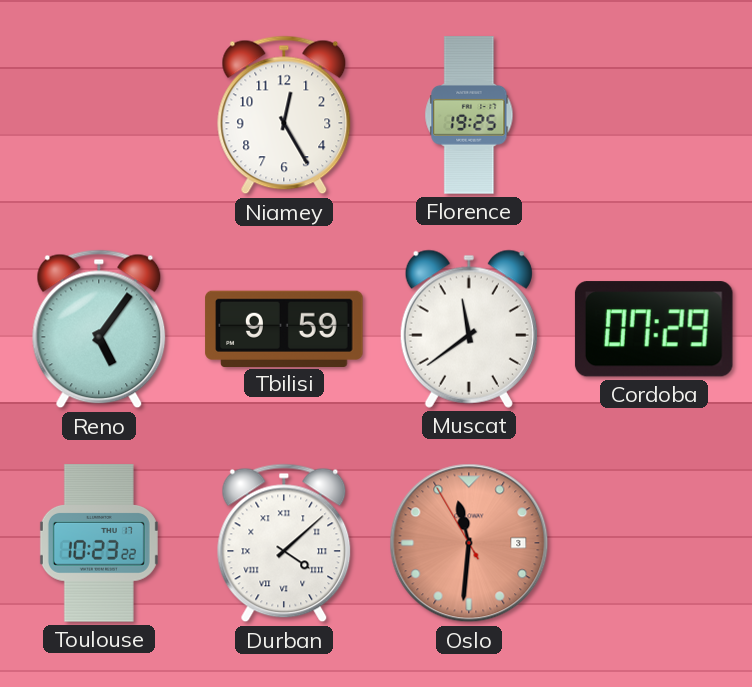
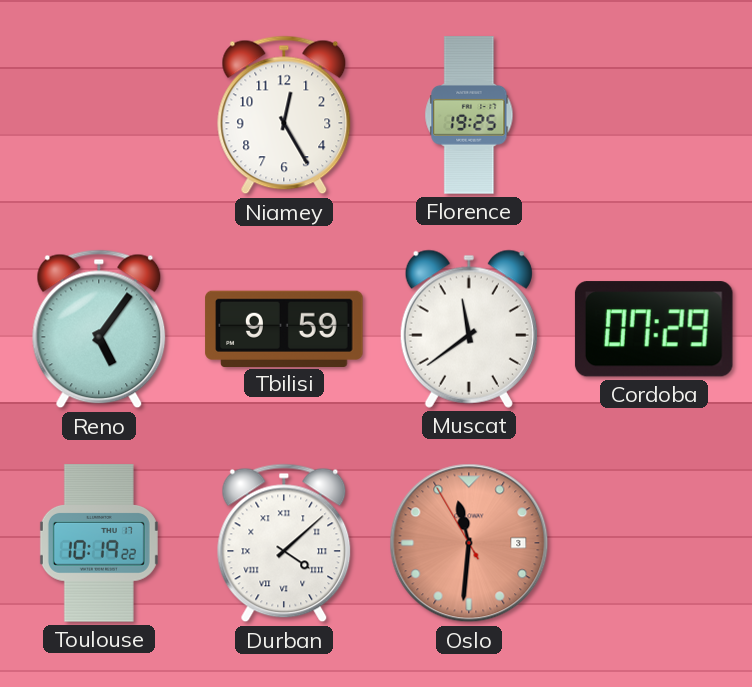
Toulouse: 10:23 -> 10:19 (99, 543)
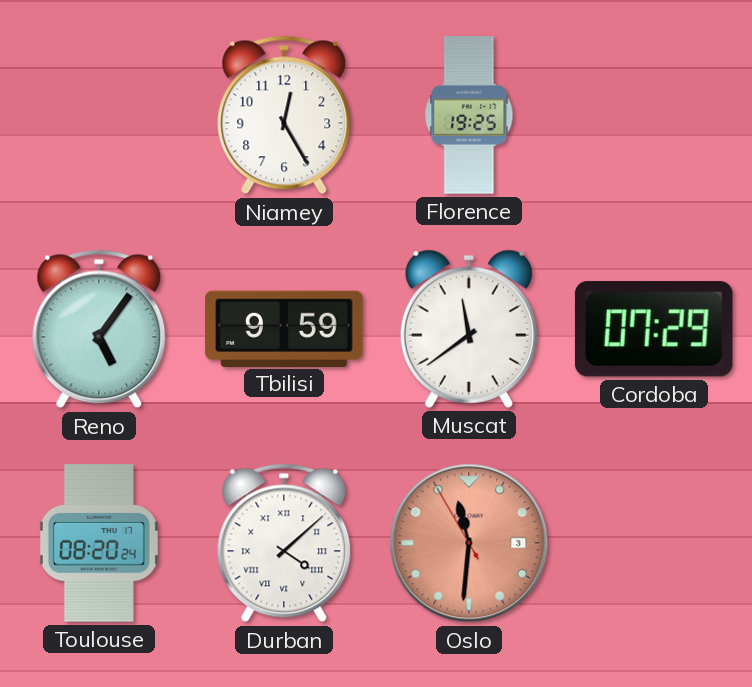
Toulouse: 10:19 -> 08:20 (99, 543)
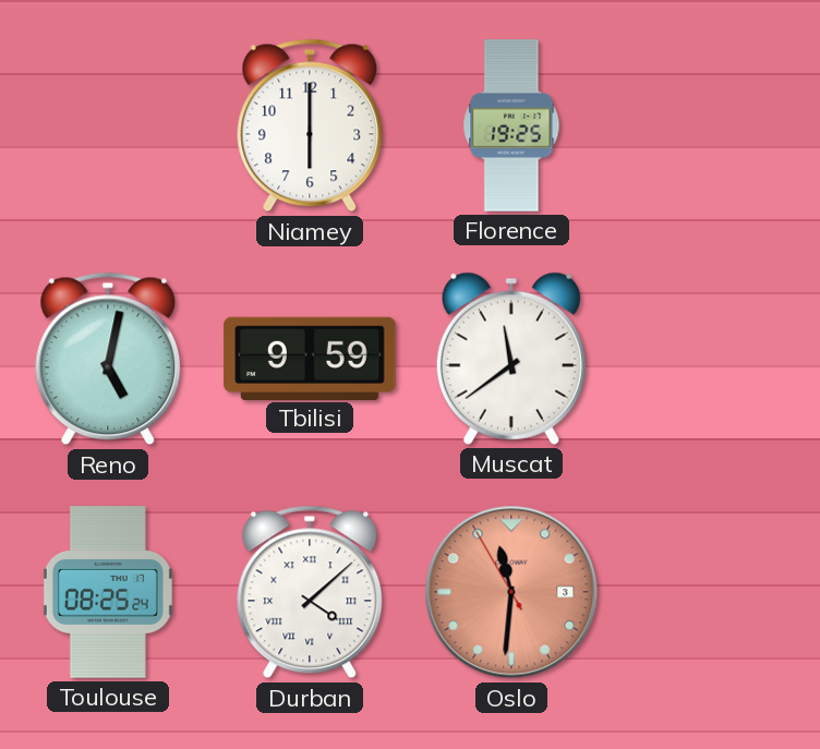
Niamey: 12:25 -> 6:00 (310, 125)
Reno: 5:06 -> 5:02 (108, 359)
Cordoba: 07:29 -> none (654, 329)
Toulouse: 08:20 -> 08:25 (108, 592)
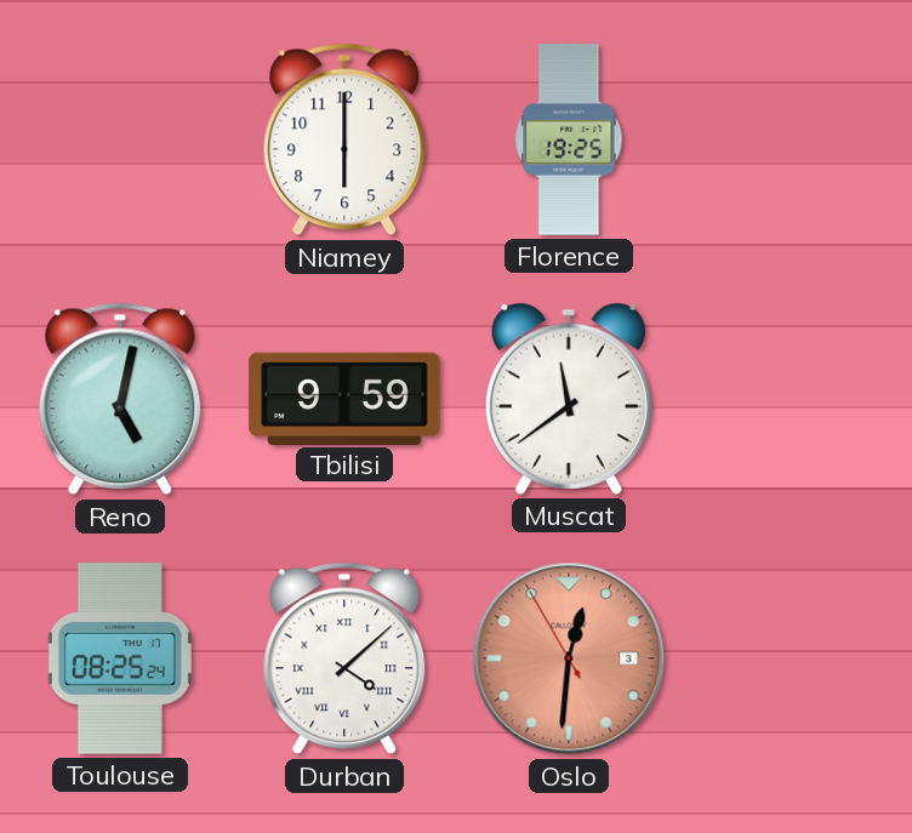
Oslo: 11:30 -> 12:30 (569, 658)
